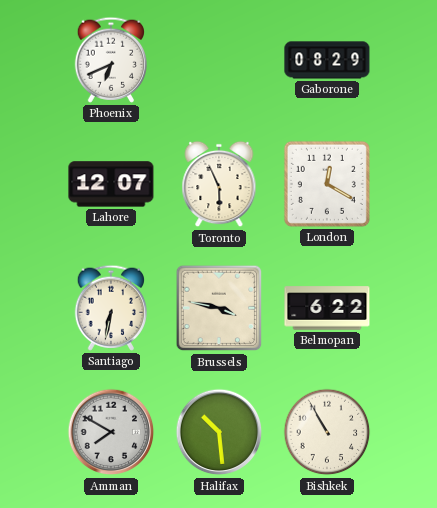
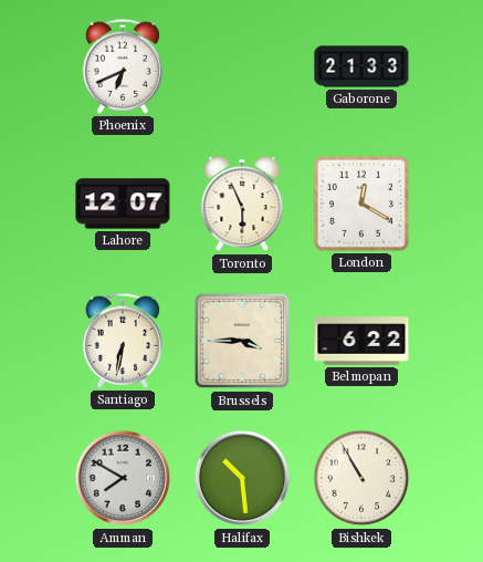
Gaborone: 08:29 -> 21:33 (361, 66)
Brussels: 3:47 -> 3:45 (242, 341)
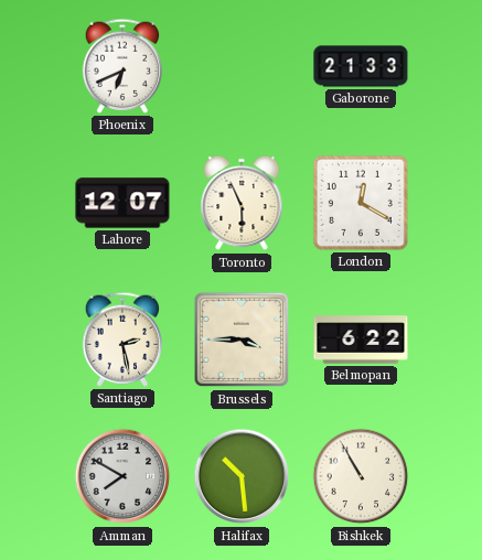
Santiago: 6:32 -> 2:28 (121, 340)
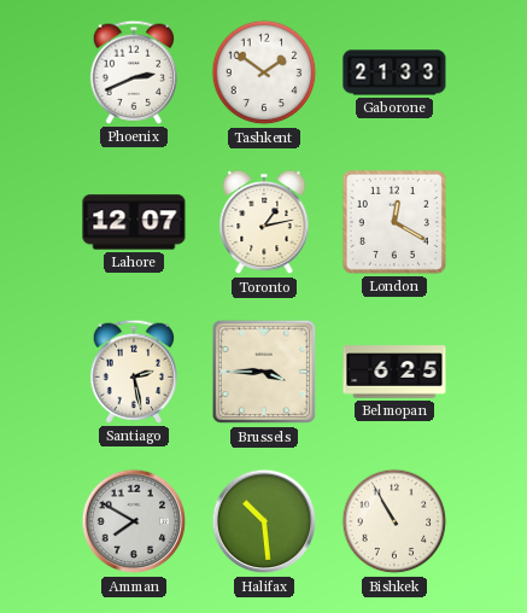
Phoenix: 6:41 -> 2:41 (133, 72)
Tashkent: none -> 1:51 (264, 72)
Toronto: 5:56 -> 1:13 (264, 222)
Belmopan: 6:22 -> 6:25 (394, 372)
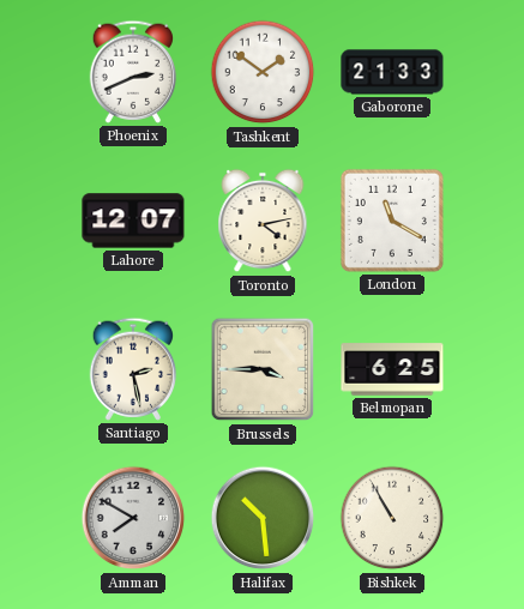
Toronto: 1:13 -> 4:13 (263, 221)
London: 12:20 -> 11:20 (392, 221)
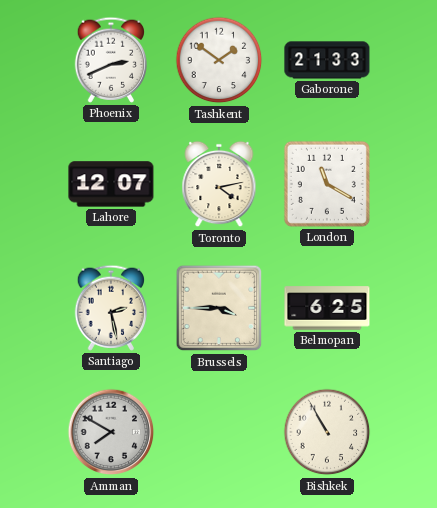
Halifax: 10:29 -> none (263, 518)
